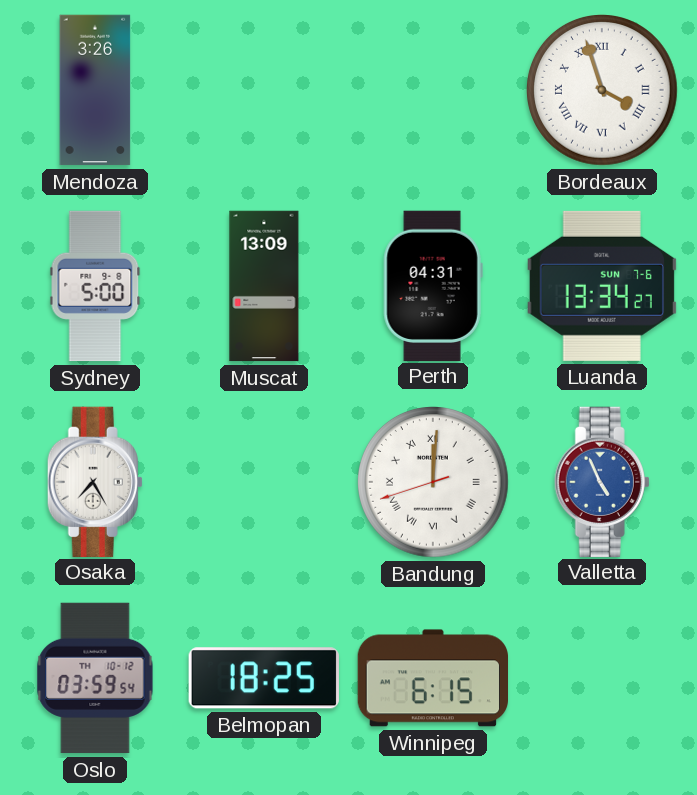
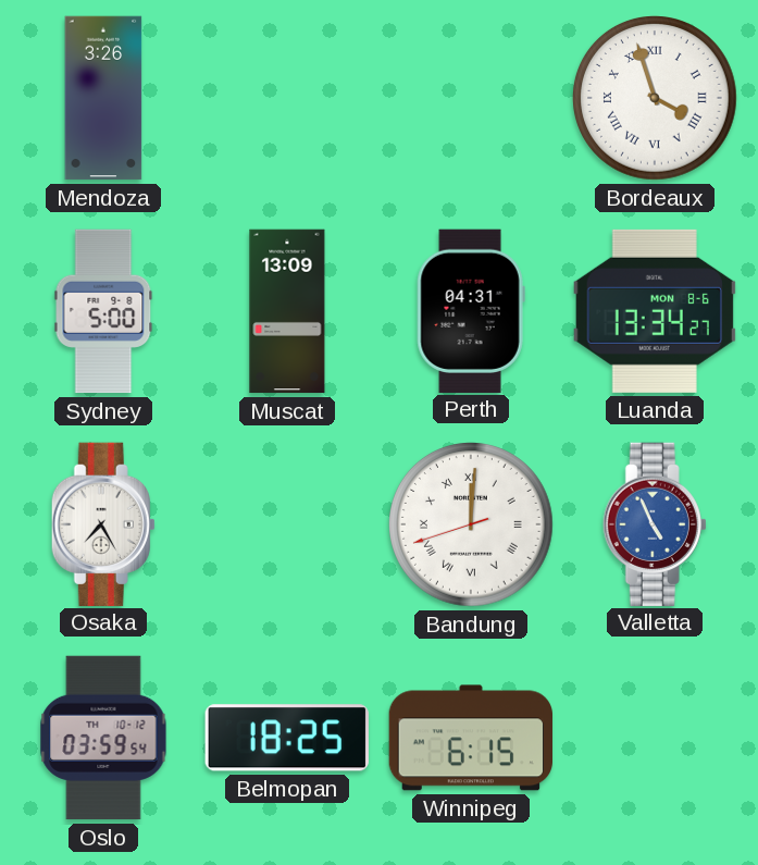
Luanda date: SUN 7-6 -> MON 8-6 (655, 311)
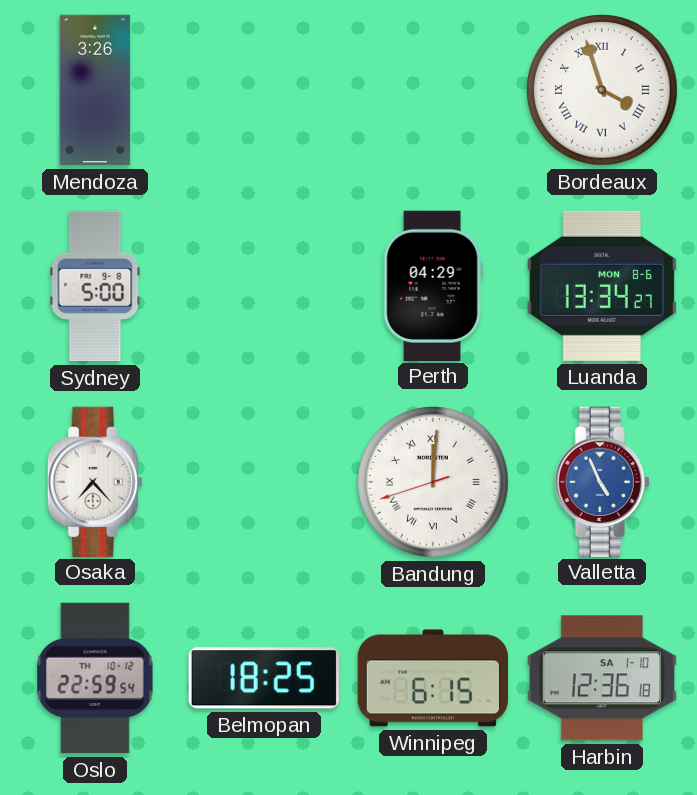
Muscat: 13:09 -> none (287, 311)
Perth: 04:31 -> 04:29 (433, 285)
Osaka: 7:25 -> 7:23 (95, 481)
Oslo: 03:59 -> 22:59 (95, 678)
Harbin: none -> 12:36 (602, 678)
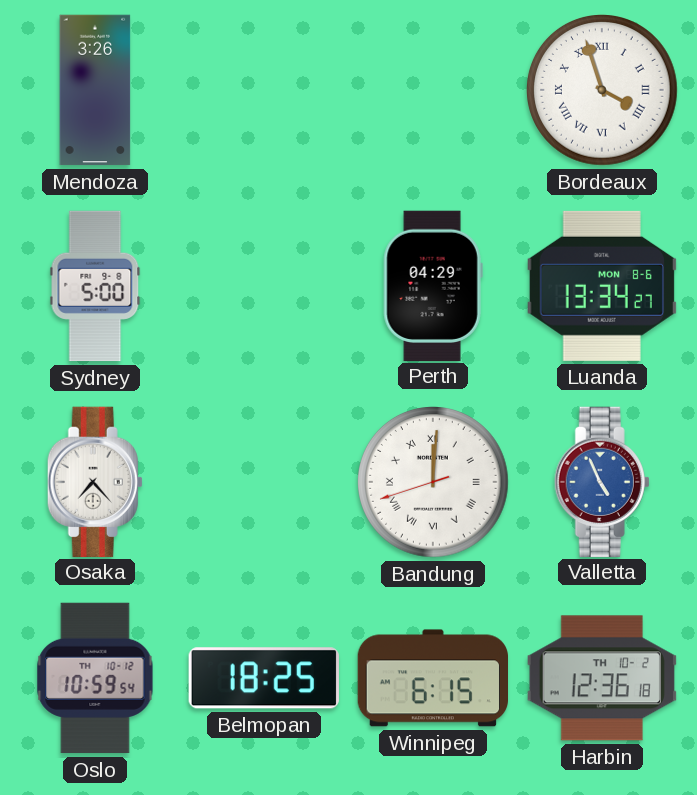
Oslo: 22:59 -> 10:59 (95, 678)
Harbin date: SA 1-10 -> TH 10-2 (602, 678)
